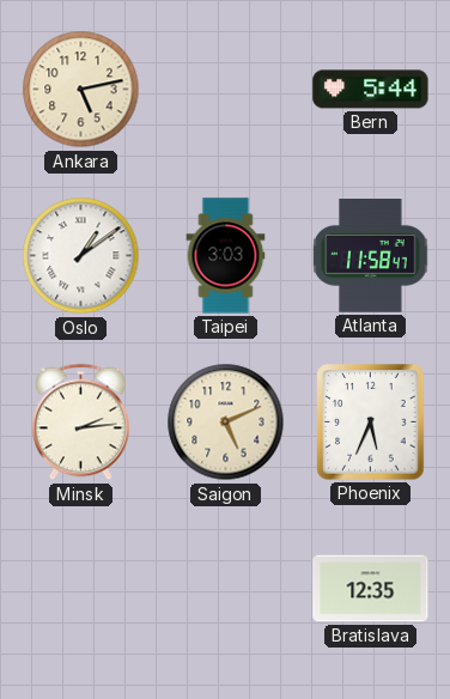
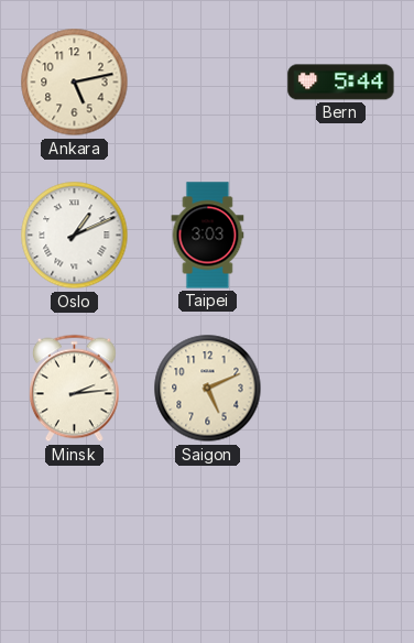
Oslo: 1:09 -> 1:11 (75, 236)
Atlanta: 11:58 -> none (371, 256)
Phoenix: 5:34 -> none (371, 423)
Bratislava: 12:35 -> none (371, 589)
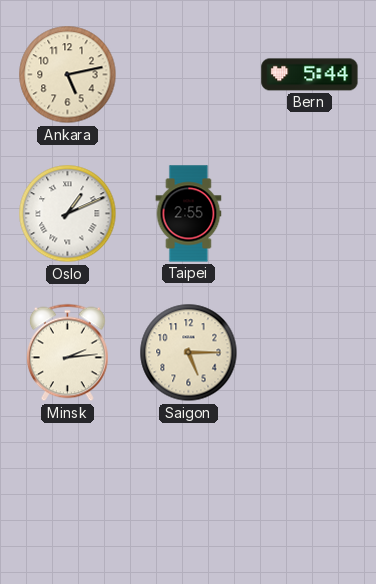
Taipei: 3:03 -> 2:55 (189, 214)
Saigon: 5:11 -> 5:15 (189, 353)
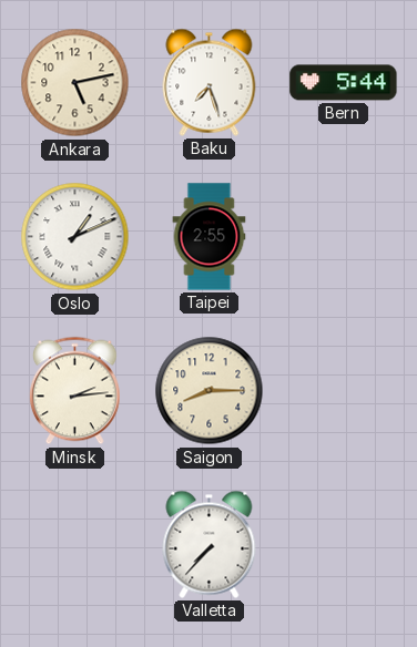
Baku: none -> 7:27 (210, 82)
Saigon: 5:15 -> 8:15 (210, 391)
Valletta: none -> 7:37 (210, 544)
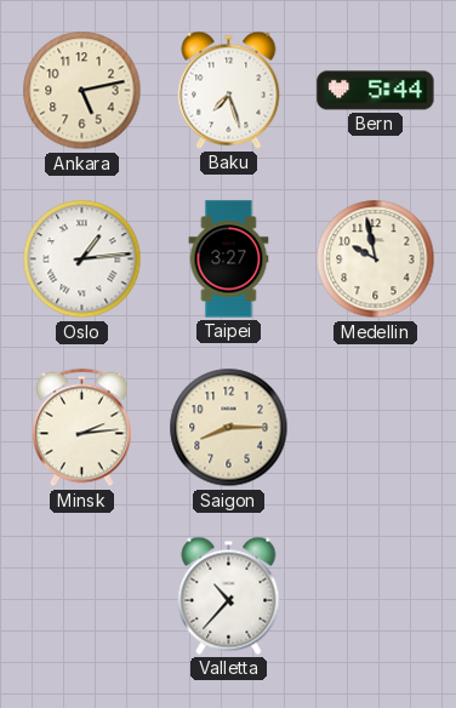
Oslo: 1:11 -> 1:14 (82, 259)
Taipei: 2:55 -> 3:27 (229, 259)
Medellin: none -> 9:58 (376, 259)
Valletta: 7:37 -> 10:37 (229, 595)
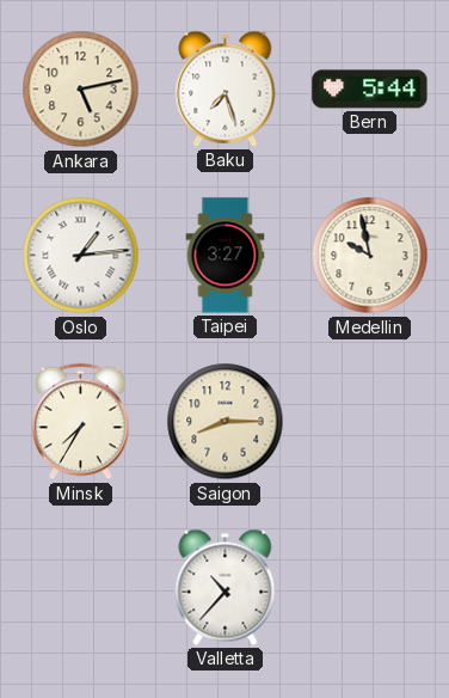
Minsk: 2:14 -> 7:35 (80, 422)
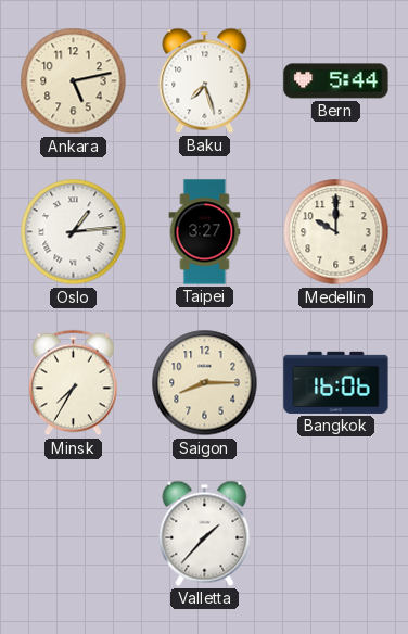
Medellin: 9:58 -> 10:00 (336, 232)
Bangkok: none -> 16:06 (336, 382)
Valletta: 10:37 -> 1:37 (205, 533)
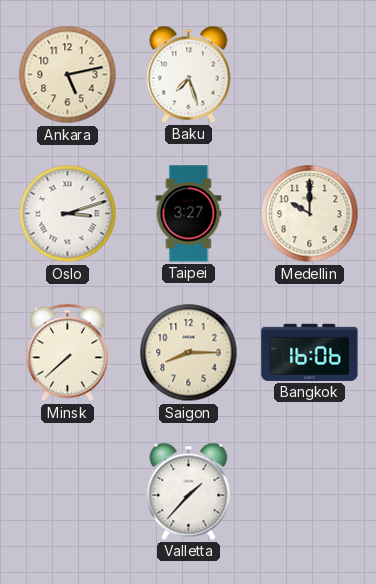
Bern: 5:44 -> none (336, 81)
Oslo: 1:14 -> 3:12 (68, 214)
Minsk: 7:35 -> 7:38 (67, 353)
